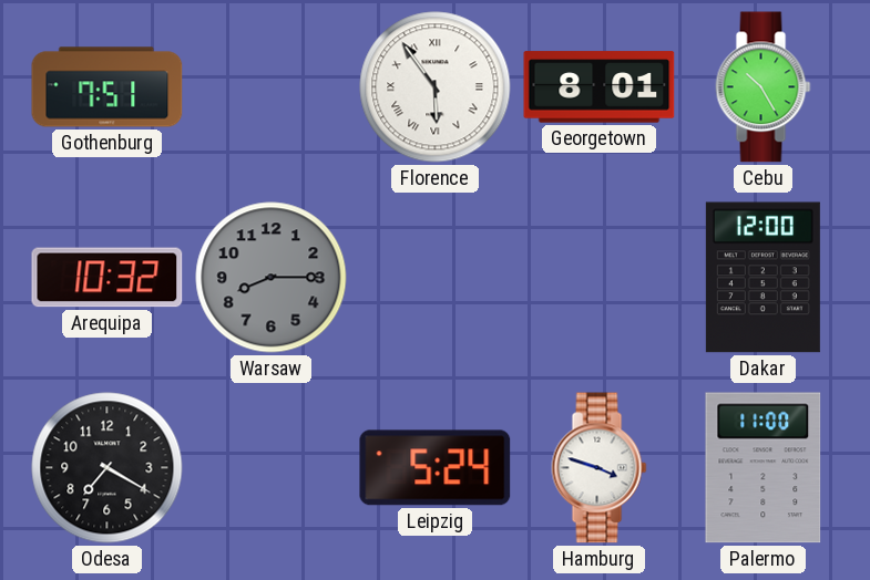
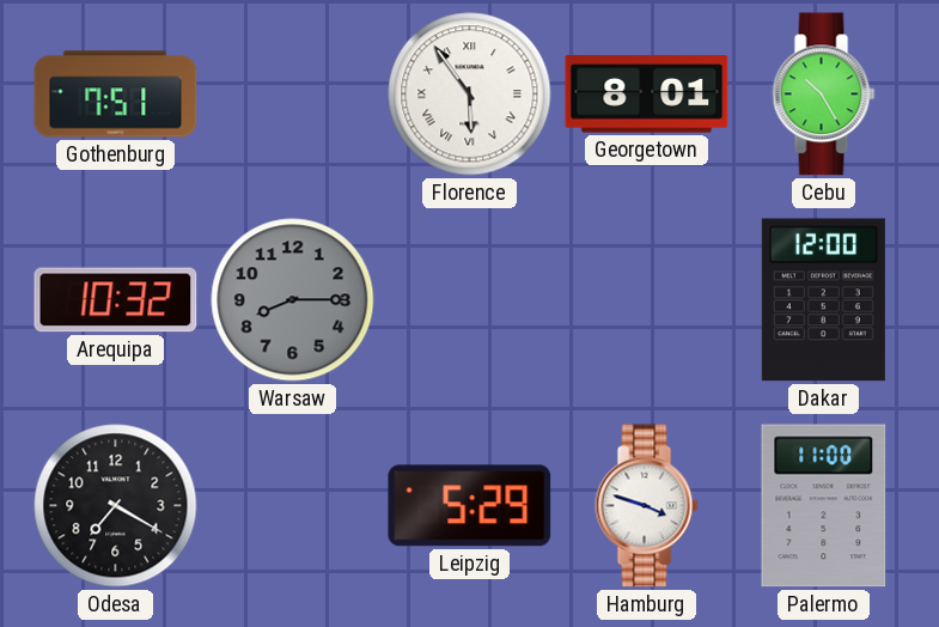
Leipzig: 5:24 -> 5:29 (470, 506)
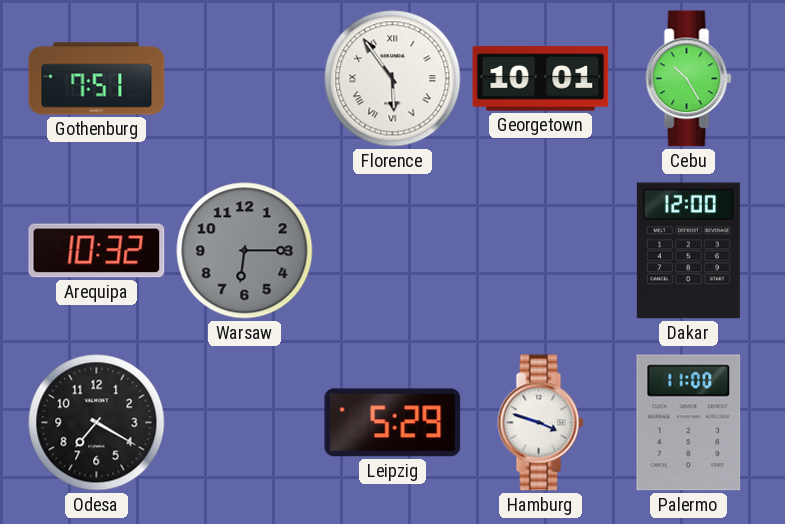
Georgetown: 8:01 -> 10:01 (541, 79)
Warsaw: 8:15 -> 6:15 (245, 251)
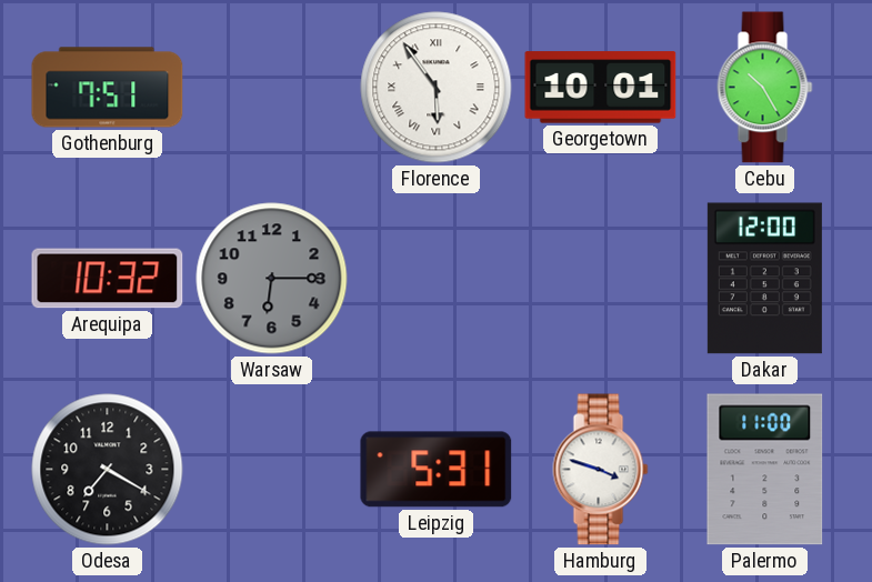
Leipzig: 5:29 -> 5:31 (437, 470)
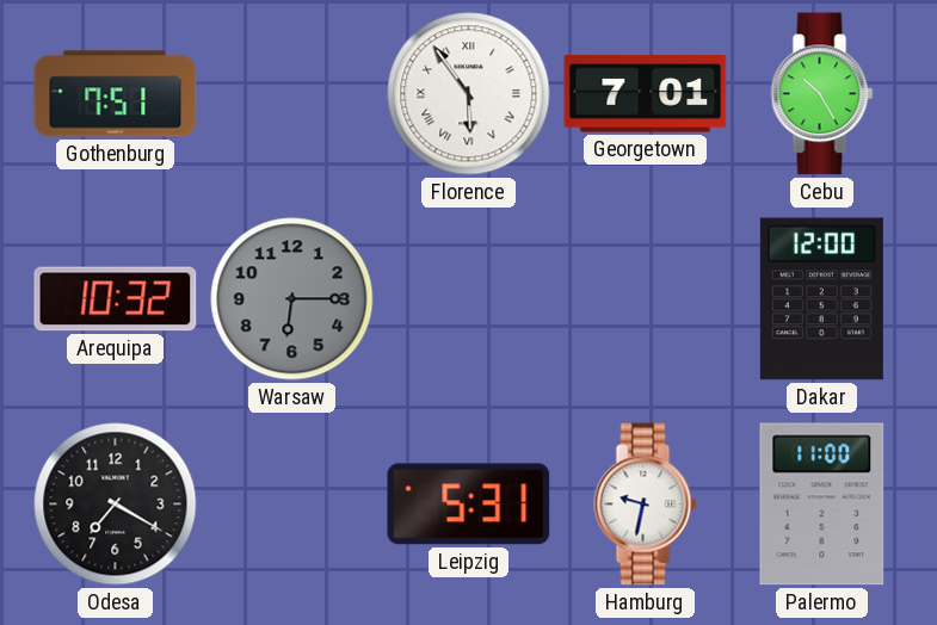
Georgetown: 10:01 -> 7:01 (646, 94)
Hamburg: 3:48 -> 9:32 (646, 505)
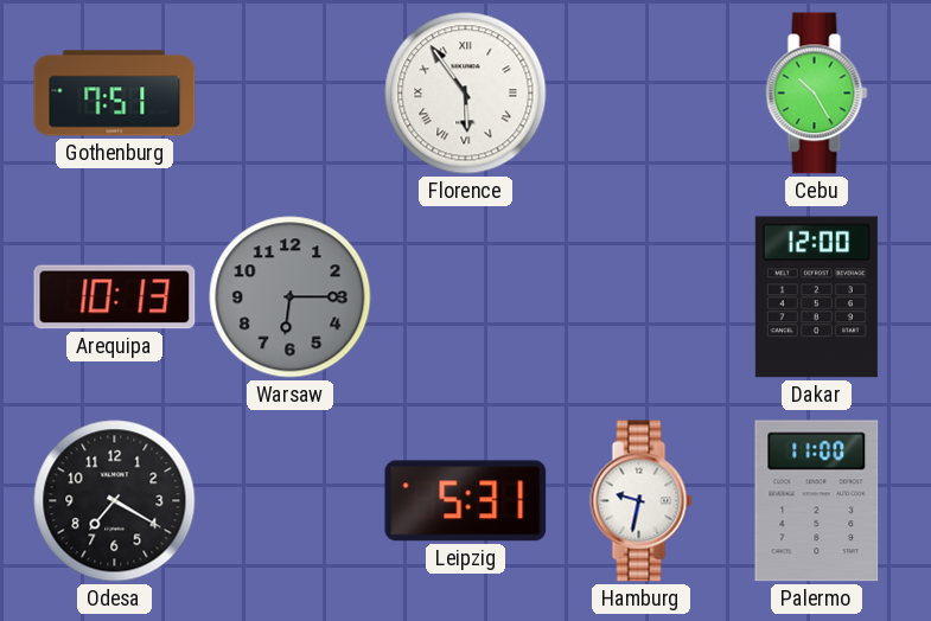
Georgetown: 7:01 -> none (646, 94)
Arequipa: 10:32 -> 10:13 (115, 297)
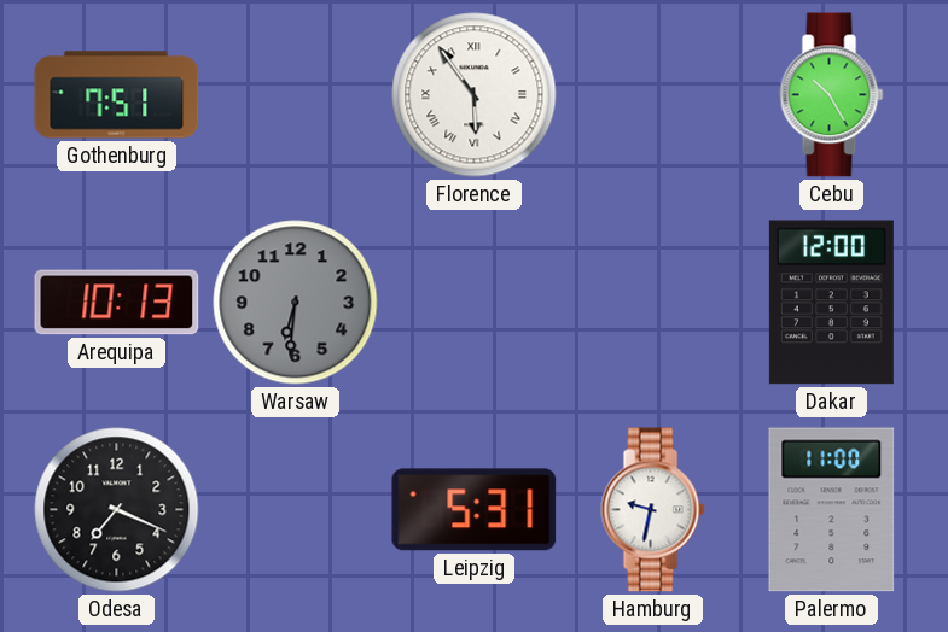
Warsaw: 6:15 -> 6:31 (296, 303)
Odesa: 7:20 -> 7:19 (117, 510)
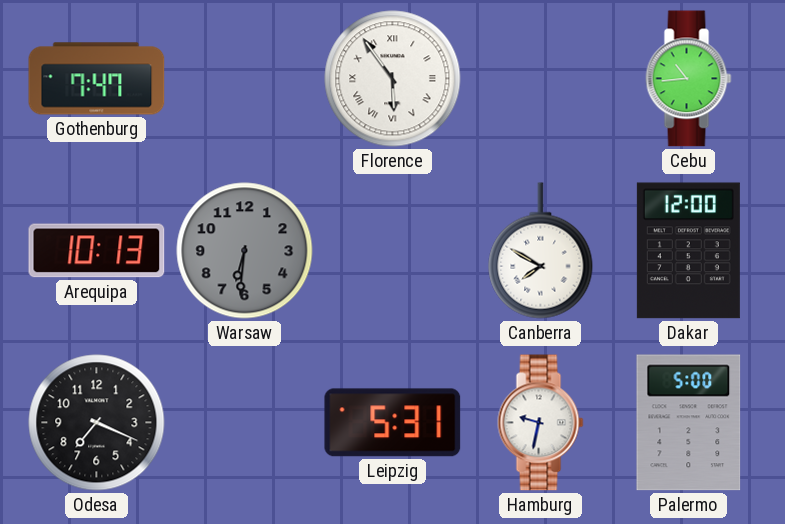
Gothenburg: 7:51 -> 7:47 (97, 79)
Cebu: 10:25 -> 10:44 (689, 79)
Canberra: none -> 7:50 (541, 251)
Palermo: 11:00 -> 5:00 (689, 423)
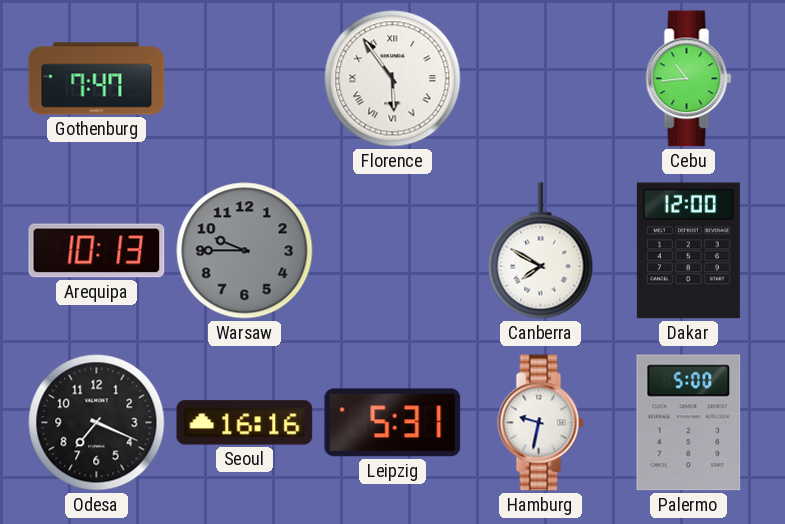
Warsaw: 6:31 -> 9:45 (245, 251)
Seoul: none -> 16:16 (245, 423)
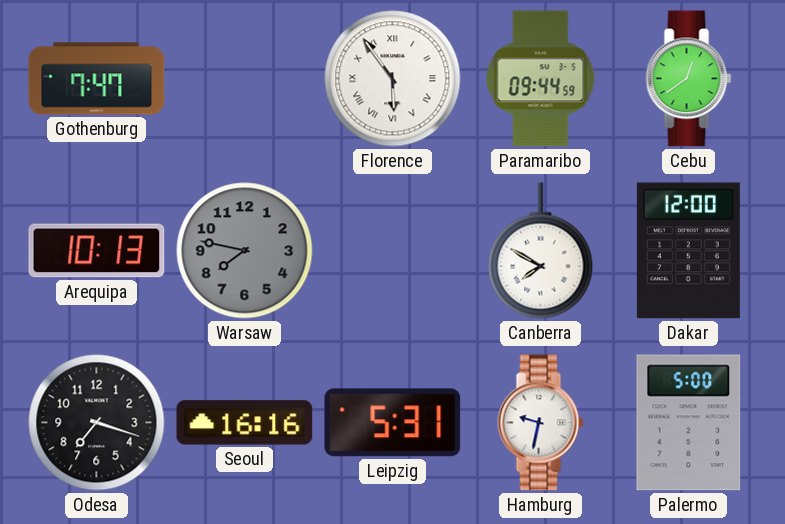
Paramaribo: none -> 09:44 (541, 79)
Cebu: 10:44 -> 12:39 (689, 79)
Warsaw: 9:45 -> 7:47 (245, 251)
Odesa: 7:19 -> 7:18 (97, 423)
